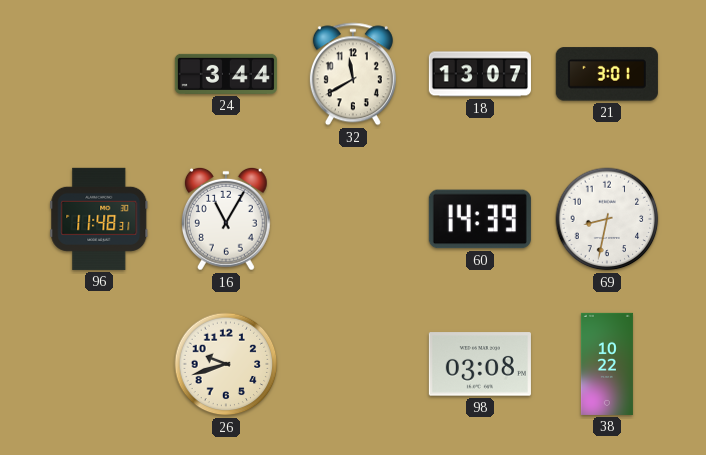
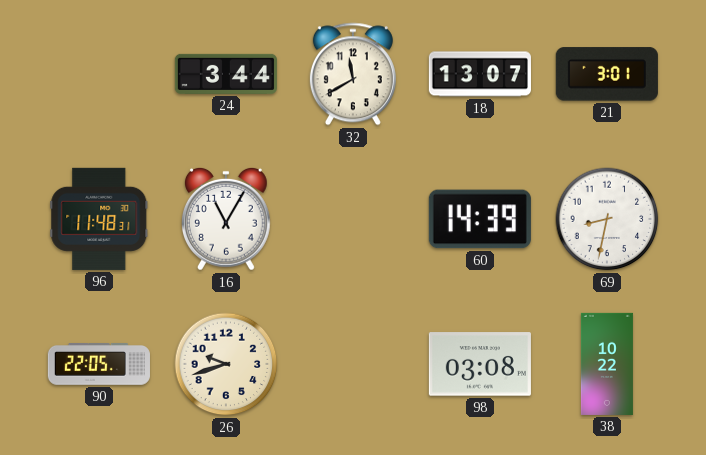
90: none -> 22:05 (99, 365)
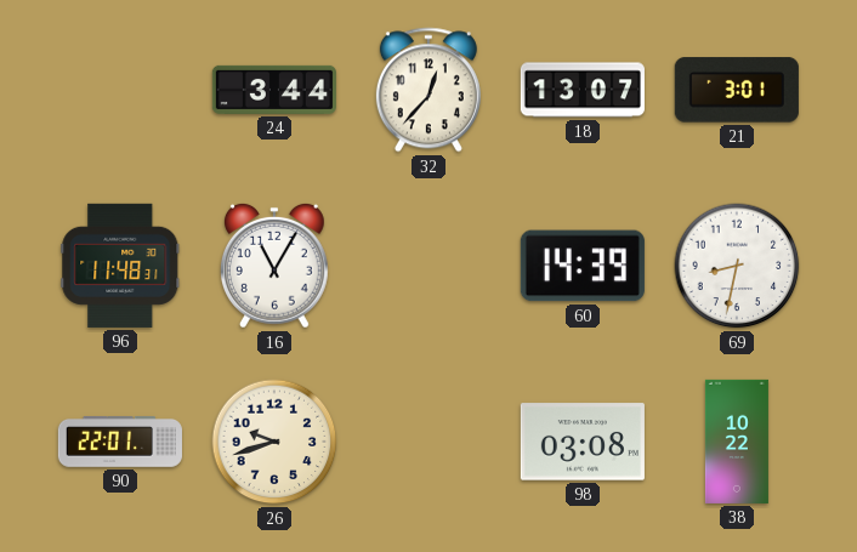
32: 11:40 -> 12:37 (428, 90)
90: 22:05 -> 22:01 (120, 443)
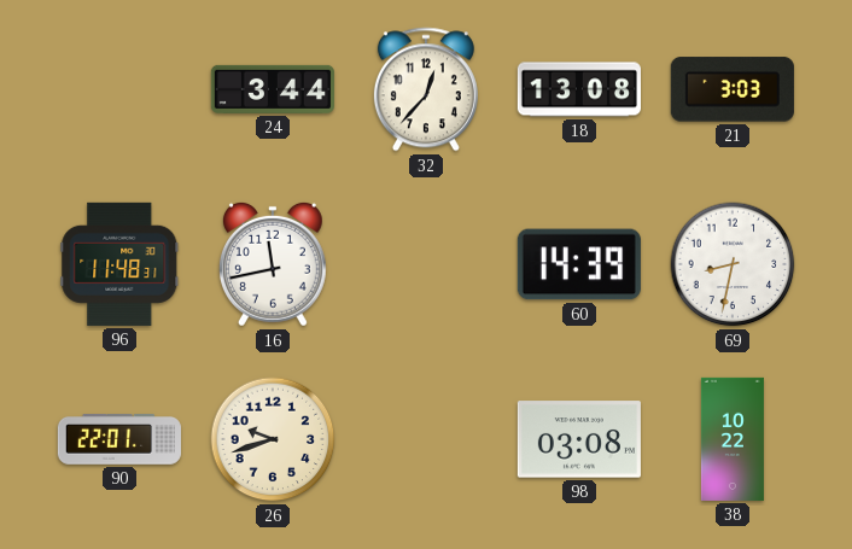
18: 13:07 -> 13:08 (579, 89)
21: 3:01 -> 3:03 (733, 89)
16: 11:05 -> 11:43 (273, 264)
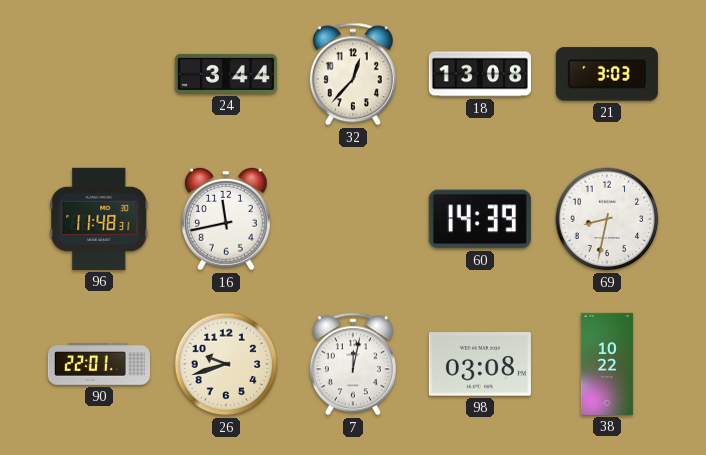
7: none -> 12:02 (353, 364)
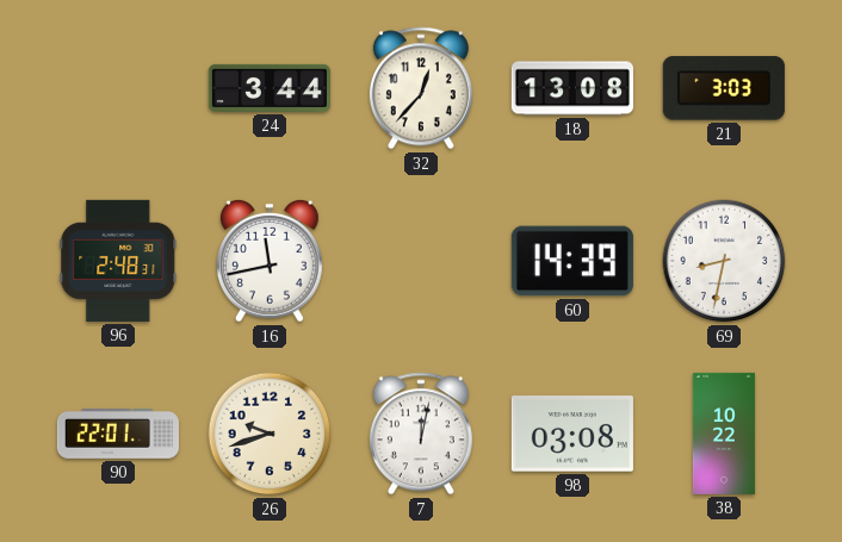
96: 11:48 -> 2:48 (118, 261)
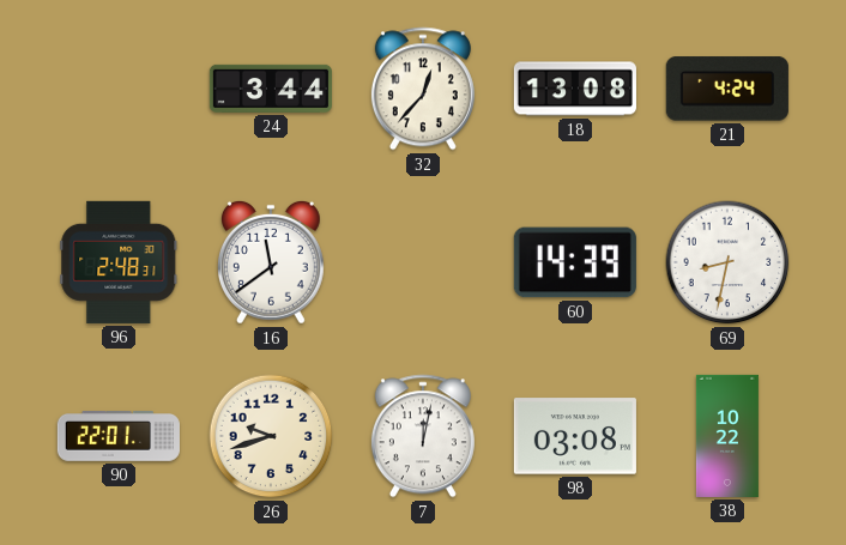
21: 3:03 -> 4:24 (727, 89)
16: 11:43 -> 11:39 (271, 262)
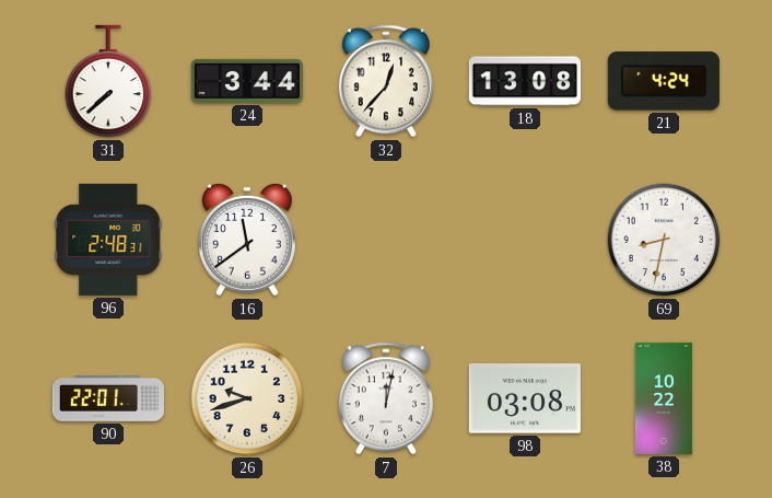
31: none -> 7:38 (108, 81)
60: 14:39 -> none (575, 262)
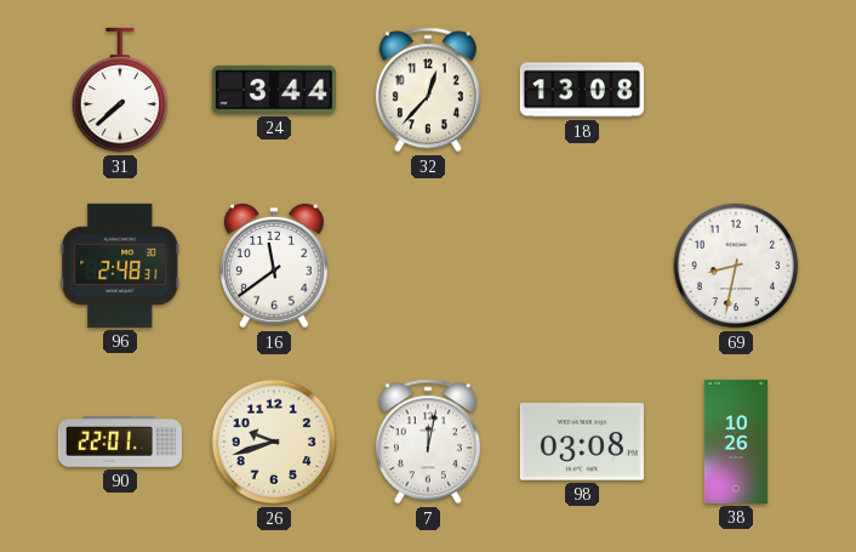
21: 4:24 -> none (664, 81)
38: 10:22 -> 10:26 (736, 442)
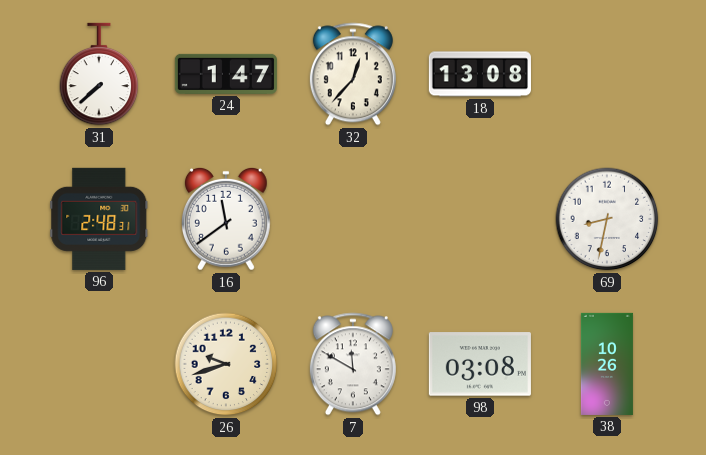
24: 3:44 -> 1:47 (226, 74)
90: 22:01 -> none (120, 443)
7: 12:02 -> 11:50 (353, 364)
